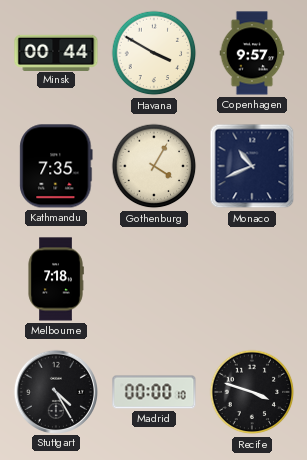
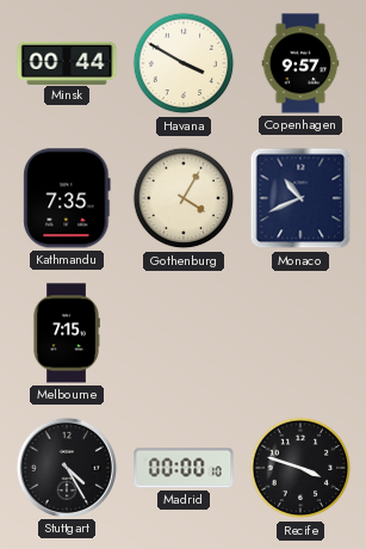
Melbourne: 7:18 -> 7:15 (67, 333)
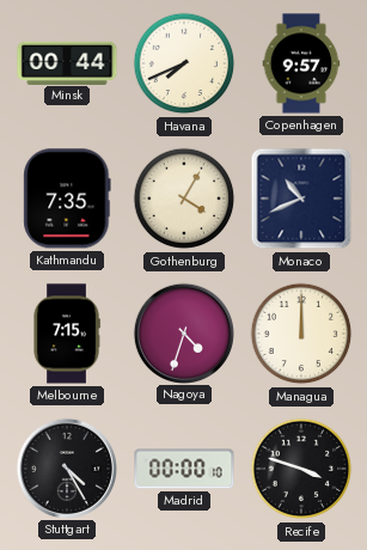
Havana: 3:50 -> 7:41 (184, 63)
Nagoya: none -> 4:33 (183, 332)
Managua: none -> 12:00 (301, 334)
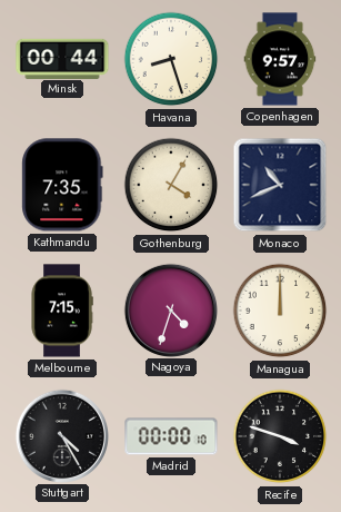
Havana: 7:41 -> 8:27 (171, 59)
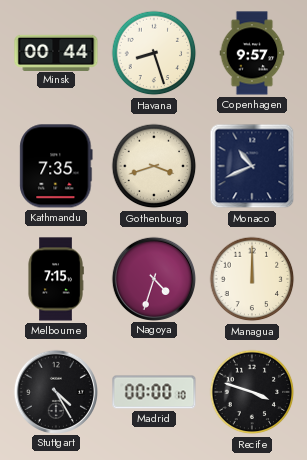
Gothenburg: 4:05 -> 3:42 (154, 166)
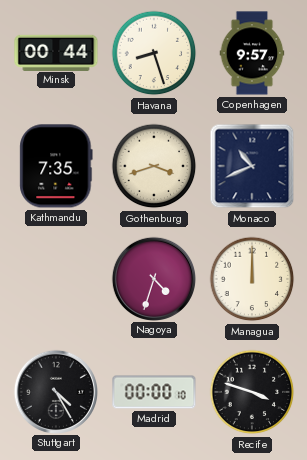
Melbourne: 7:15 -> none (56, 279)
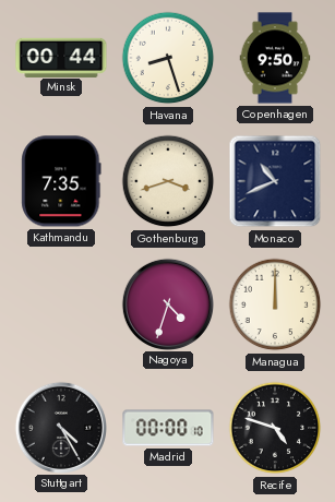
Copenhagen: 9:57 -> 9:50 (275, 58)
Recife: 3:48 -> 4:48 (275, 428)
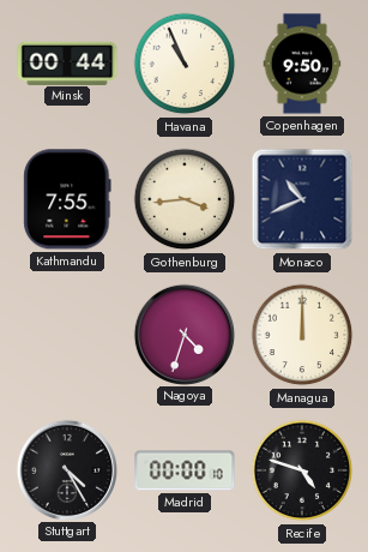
Havana: 8:27 -> 10:56 (185, 64)
Kathmandu: 7:35 -> 7:55 (67, 199)
Gothenburg: 3:42 -> 3:44 (185, 199)
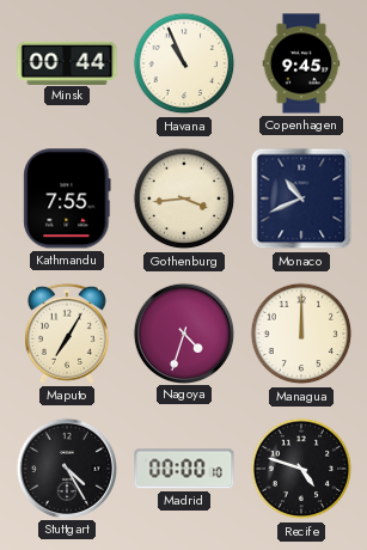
Copenhagen: 9:50 -> 9:45 (301, 63)
Maputo: none -> 7:05 (67, 334)
